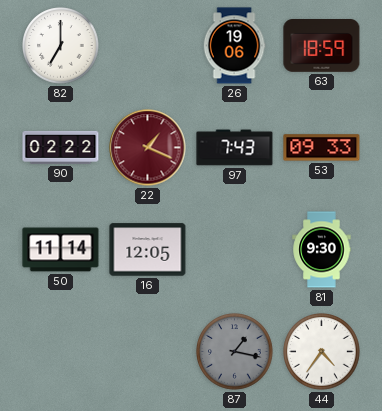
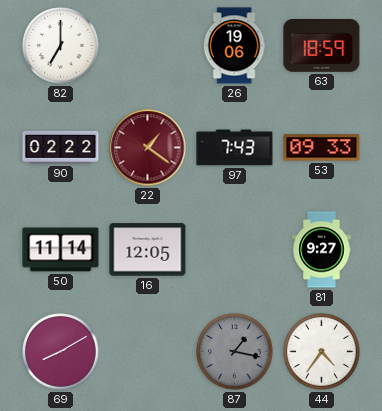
22: 1:19 -> 1:21 (148, 148)
81: 9:30 -> 9:27 (322, 250)
69: none -> 8:10 (61, 352)
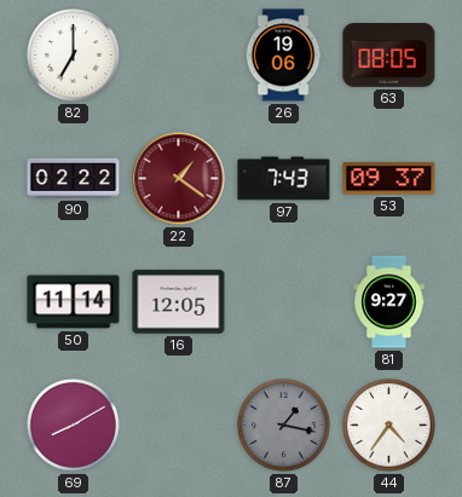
63: 18:59 -> 08:05 (389, 56)
53: 09:33 -> 09:37 (389, 179)
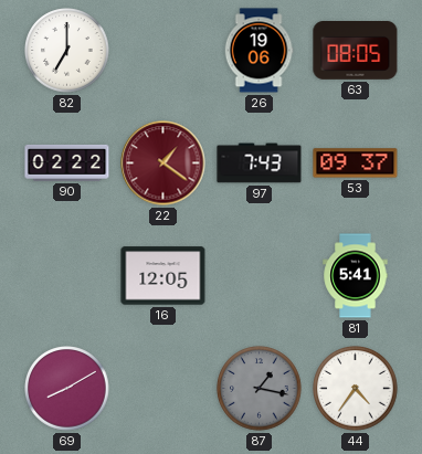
50: 11:14 -> none (74, 302)
81: 9:27 -> 5:41 (356, 276)
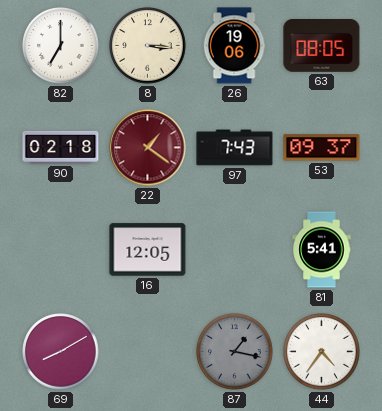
8: none -> 3:16 (148, 46)
90: 02:22 -> 02:18 (61, 147)
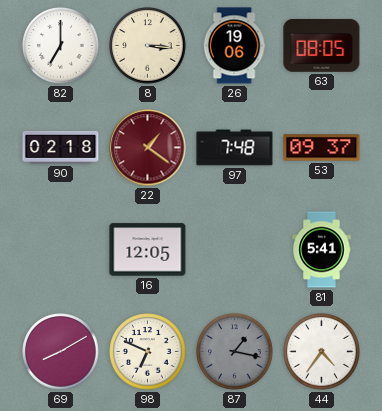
97: 7:43 -> 7:48 (235, 148)
98: none -> 6:49 (148, 352)
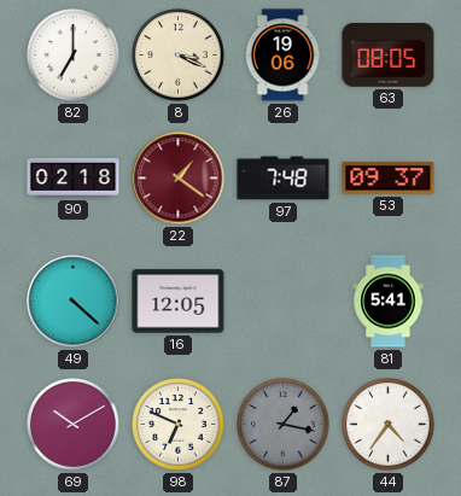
8: 3:16 -> 3:19 (179, 56)
49: none -> 4:22 (74, 302)
69: 8:10 -> 10:10 (74, 425)
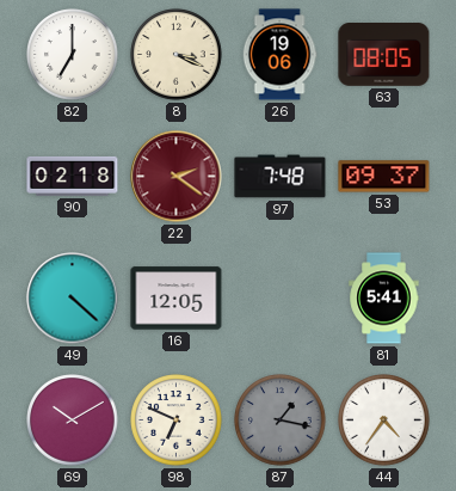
22: 1:21 -> 2:21 (177, 177)
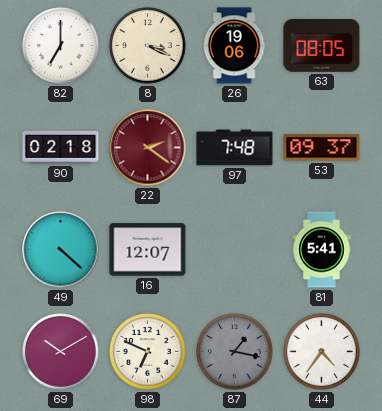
16: 12:05 -> 12:07 (148, 250)
